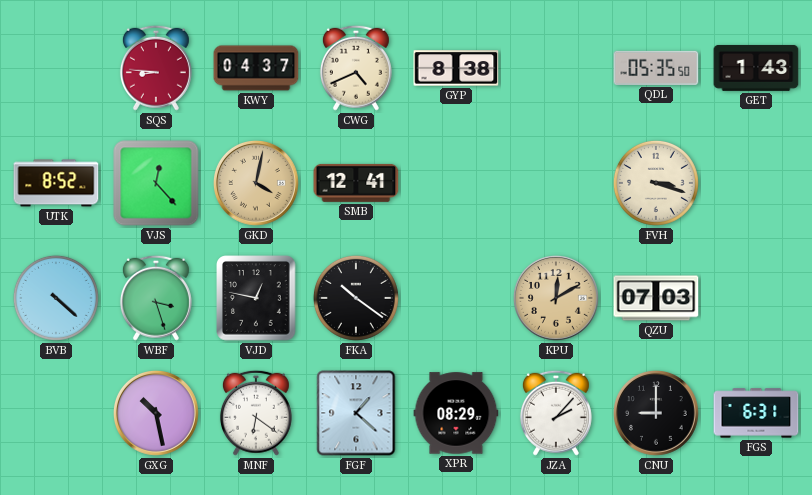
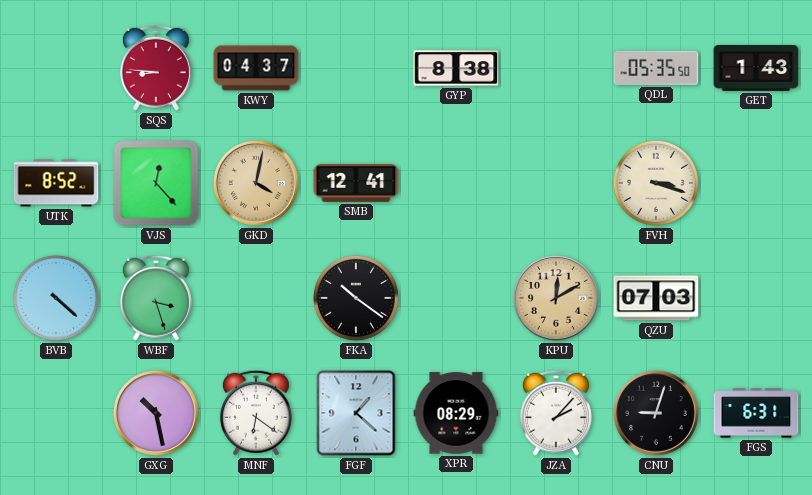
CWG: 4:41 -> none (356, 68)
VJD: 12:47 -> none (257, 298)
CNU: 9:00 -> 9:03 (657, 414)
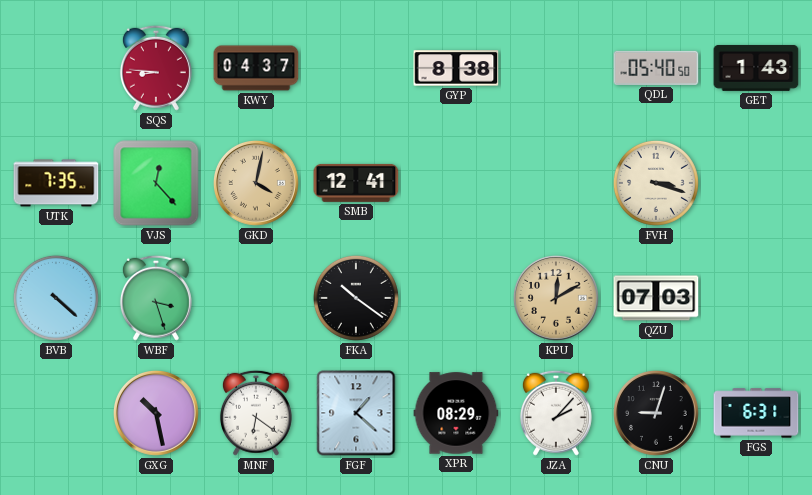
QDL: 05:35 -> 05:40 (656, 68)
UTK: 8:52 -> 7:35 (56, 183)
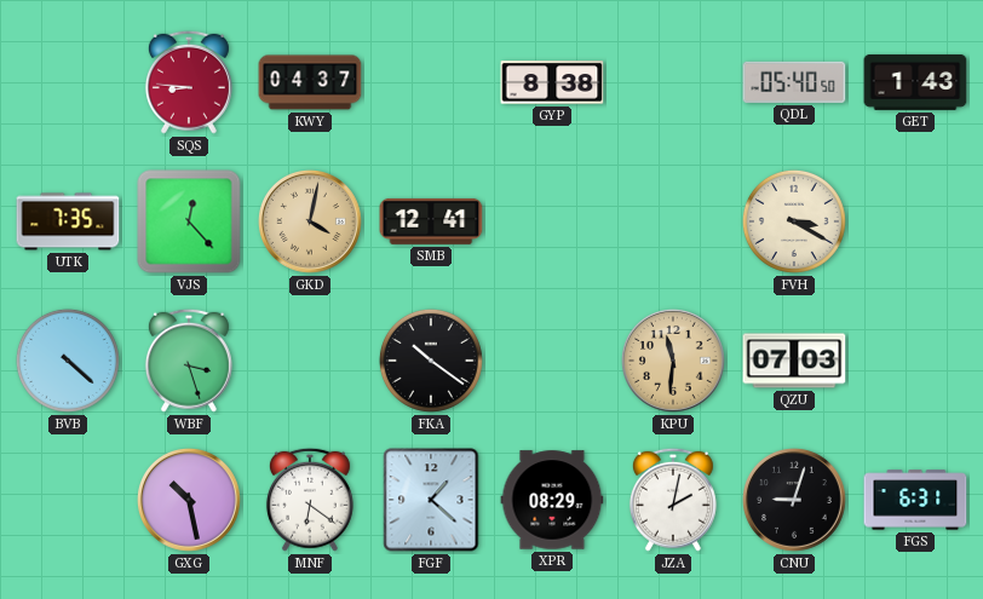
FVH: 3:18 -> 3:20 (794, 221)
KPU: 12:10 -> 11:31 (674, 362)
JZA: 2:07 -> 2:02 (673, 500)
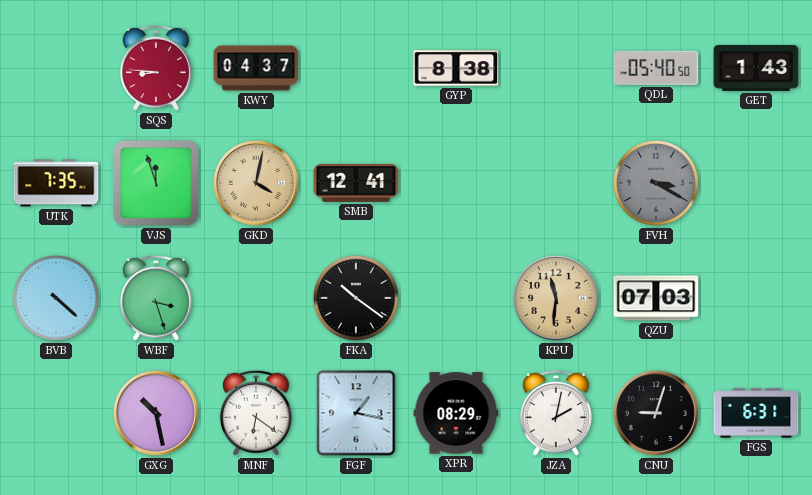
VJS: 12:23 -> 11:57 (156, 183)
FVH dial: cream -> grey (656, 183)
FGF: 1:22 -> 1:17 (356, 413)
